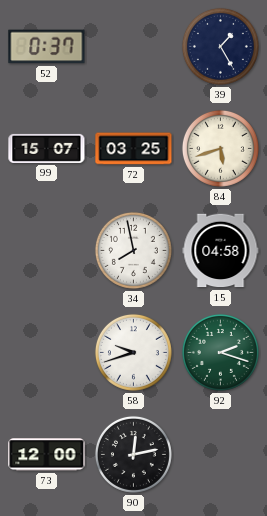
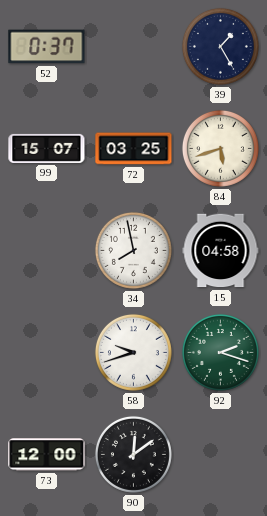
90: 12:13 -> 12:09 (133, 454)
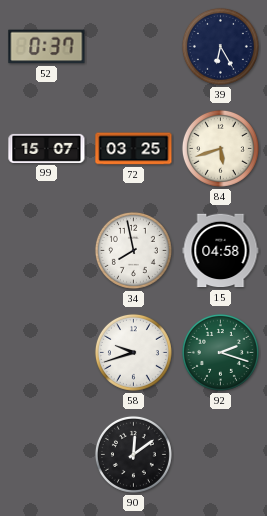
39: 1:25 -> 6:25 (220, 46)
73: 12:00 -> none (47, 455)
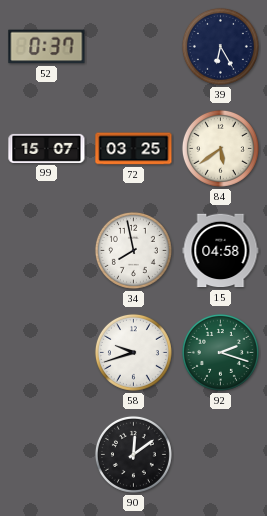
84: 5:42 -> 5:39 (220, 148)
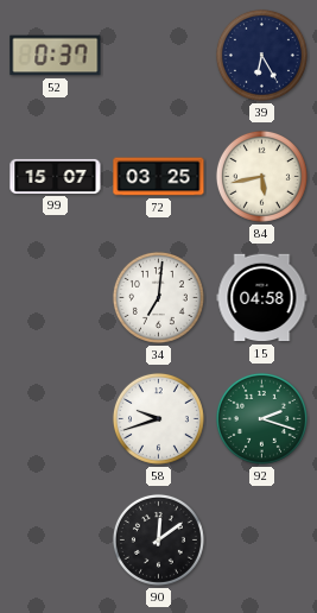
84: 5:39 -> 5:43 (261, 176)
34: 7:58 -> 7:01 (158, 297)
